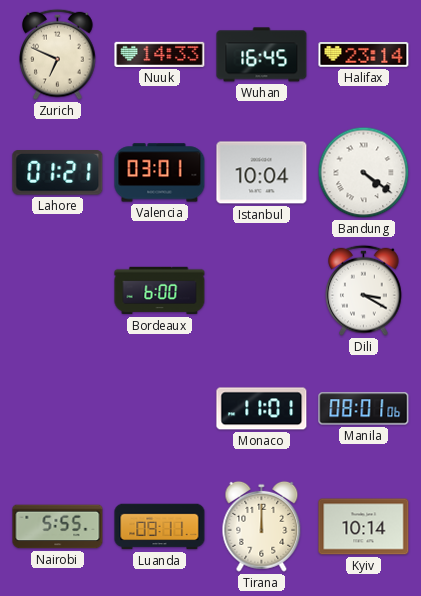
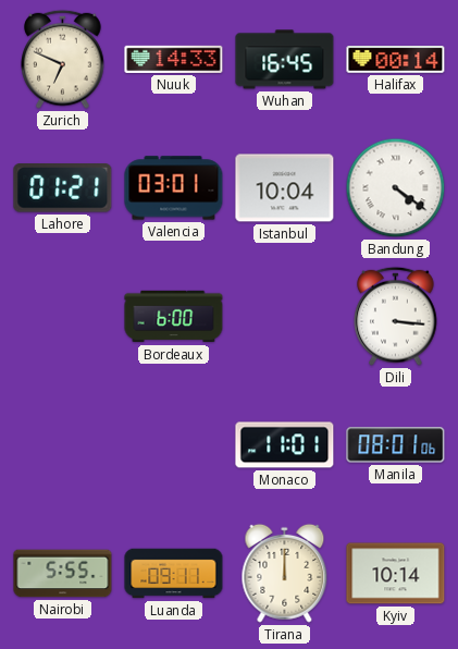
Halifax: 23:14 -> 00:14 (396, 60)
Dili: 3:20 -> 3:16 (396, 316)
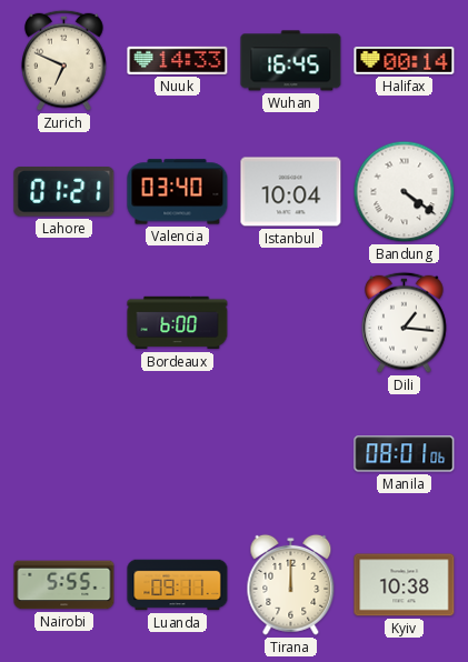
Valencia: 03:01 -> 03:40 (178, 192)
Dili: 3:16 -> 1:16 (405, 322)
Monaco: 11:01 -> none (285, 445)
Kyiv: 10:14 -> 10:38 (405, 585)
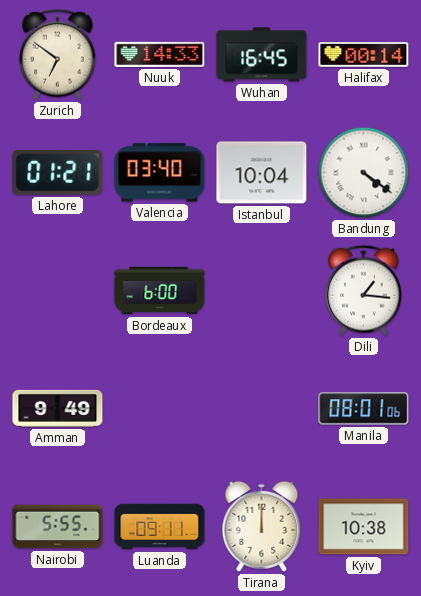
Zurich: 6:49 -> 6:51 (58, 54)
Amman: none -> 9:49 (58, 408)
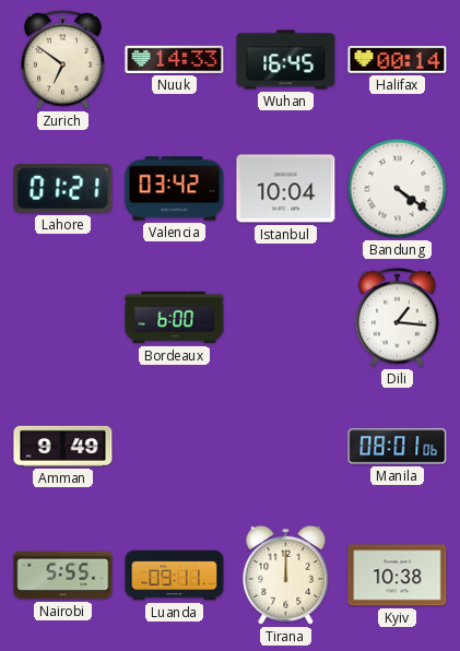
Valencia: 03:40 -> 03:42 (175, 189)
